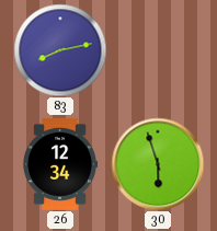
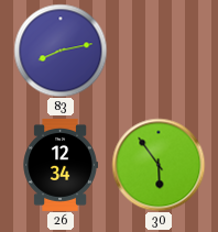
30: 5:57 -> 5:54 (159, 165)
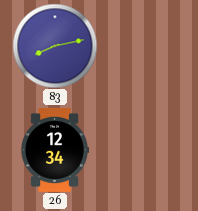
30: 5:54 -> none (159, 165)
